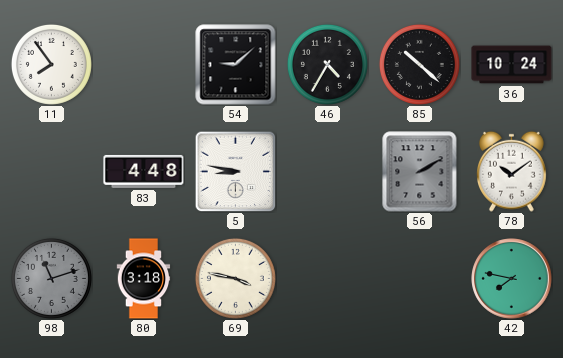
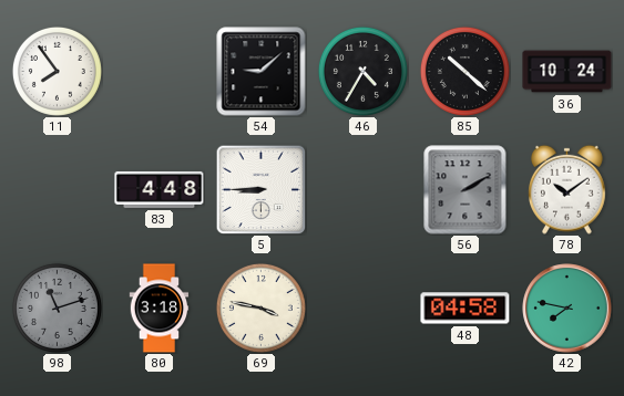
5: 8:47 -> 8:45 (260, 189)
48: none -> 04:58 (466, 309)
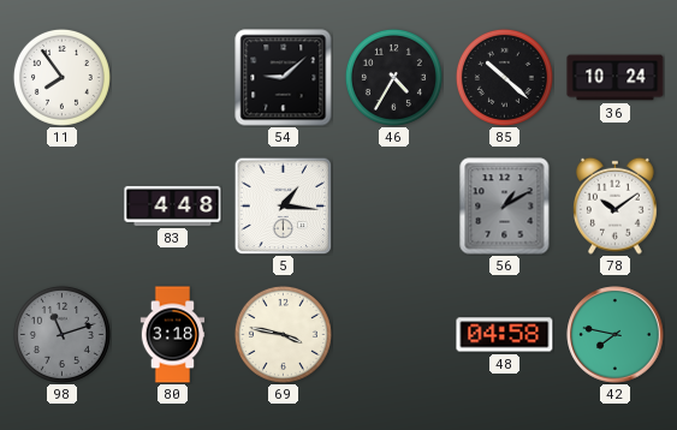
5: 8:45 -> 1:16 (283, 205)
56: 2:10 -> 1:10 (505, 207)
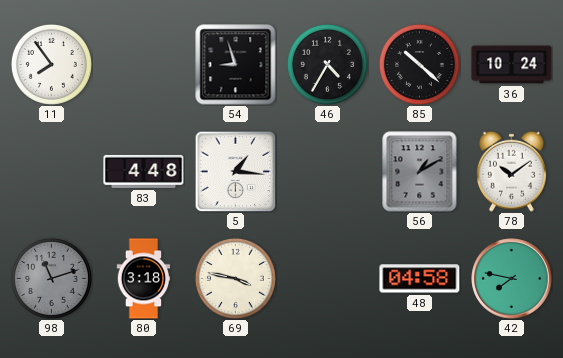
54: 9:08 -> 8:57 (236, 65)
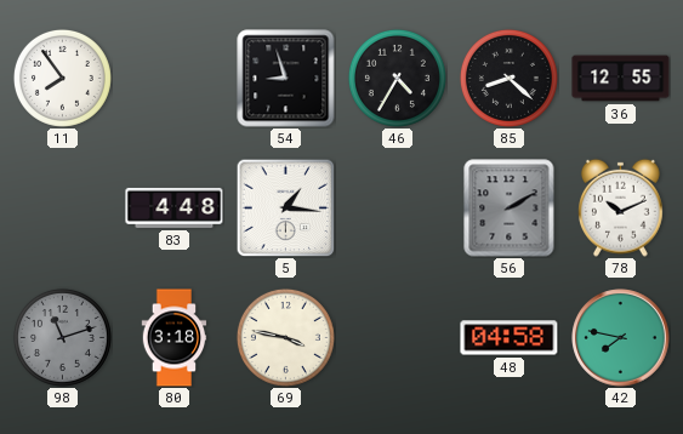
85: 10:22 -> 8:22 (508, 78)
36: 10:24 -> 12:55 (621, 79)
56: 1:10 -> 2:10 (510, 209)
78: 10:09 -> 10:11 (621, 207)
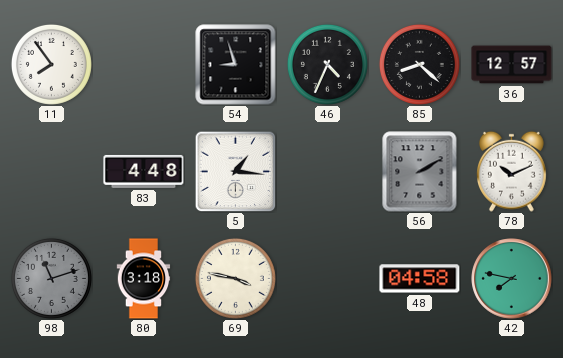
46: 4:35 -> 4:34 (327, 64)
36: 12:55 -> 12:57 (512, 65)
